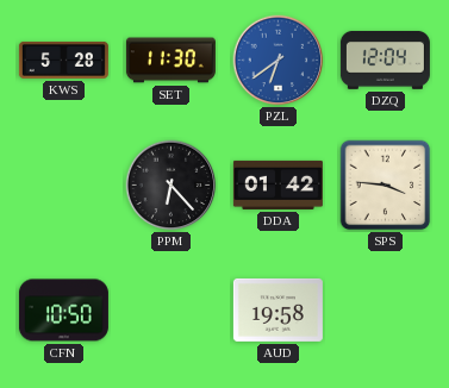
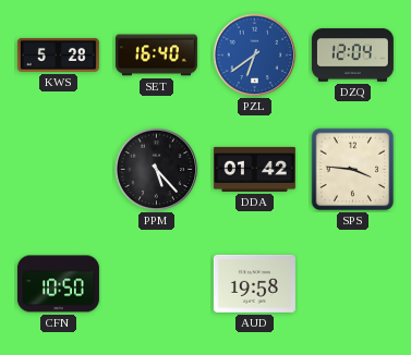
SET: 11:30 -> 16:40 (156, 56)
PPM: 6:23 -> 5:23 (157, 170)
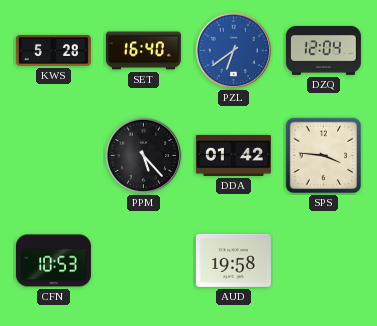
CFN: 10:50 -> 10:53 (53, 261)
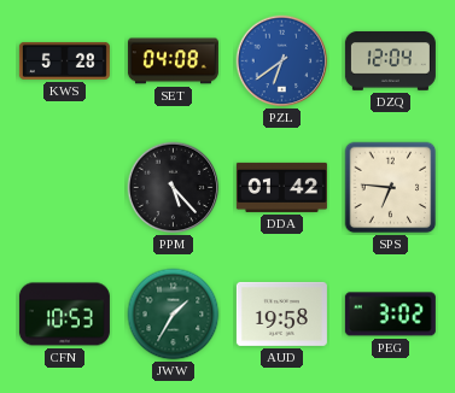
SET: 16:40 -> 04:08 (173, 61)
SPS: 3:46 -> 6:46 (391, 188)
JWW: none -> 1:35 (174, 315)
PEG: none -> 3:02 (390, 315)
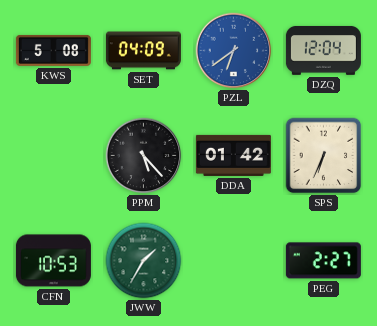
KWS: 5:28 -> 5:08 (53, 50)
SET: 04:08 -> 04:09 (143, 51)
SPS: 6:46 -> 6:34 (324, 156)
AUD: 19:58 -> none (281, 313)
PEG: 3:02 -> 2:27 (323, 261)
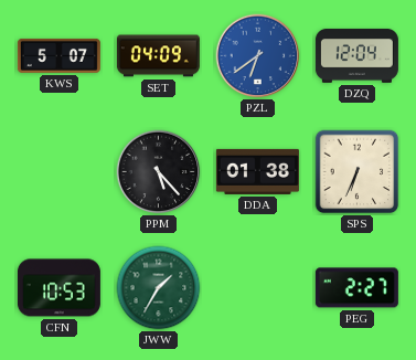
KWS: 5:08 -> 5:07 (58, 55)
DDA: 01:42 -> 01:38 (257, 171)
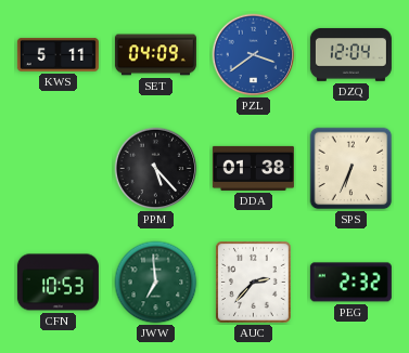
KWS: 5:07 -> 5:11 (57, 54)
PZL: 6:39 -> 3:39 (254, 55)
JWW: 1:35 -> 6:59 (156, 283)
AUC: none -> 2:37 (254, 283)
PEG: 2:27 -> 2:32 (350, 283)
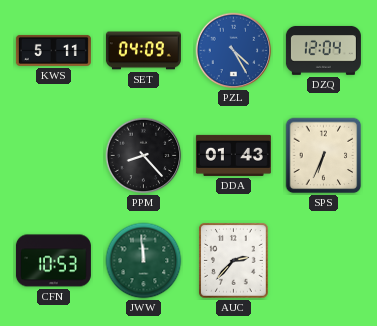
PZL: 3:39 -> 4:25 (234, 51)
PPM: 5:23 -> 8:23 (144, 156)
DDA: 01:38 -> 01:43 (233, 155)
JWW: 6:59 -> 11:59 (144, 261)
PEG: 2:32 -> none (350, 283)
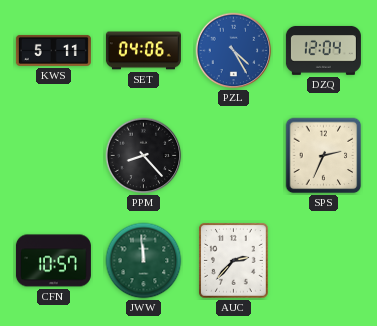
SET: 04:09 -> 04:06 (143, 51)
DDA: 01:43 -> none (233, 155)
SPS: 6:34 -> 2:34 (324, 156)
CFN: 10:53 -> 10:57 (53, 261)
